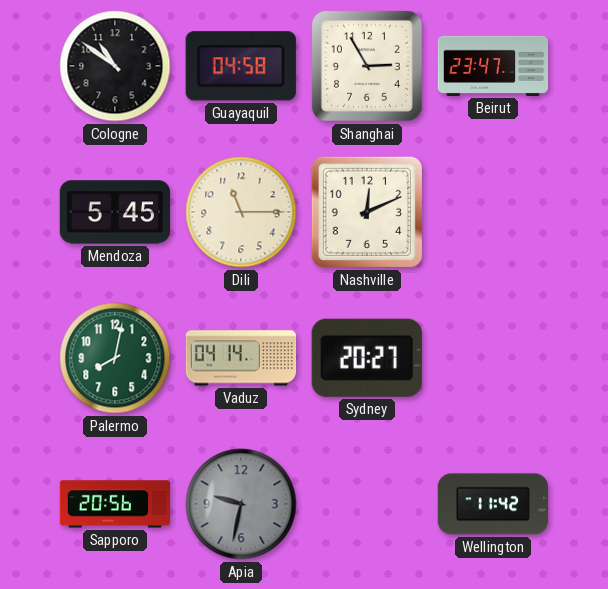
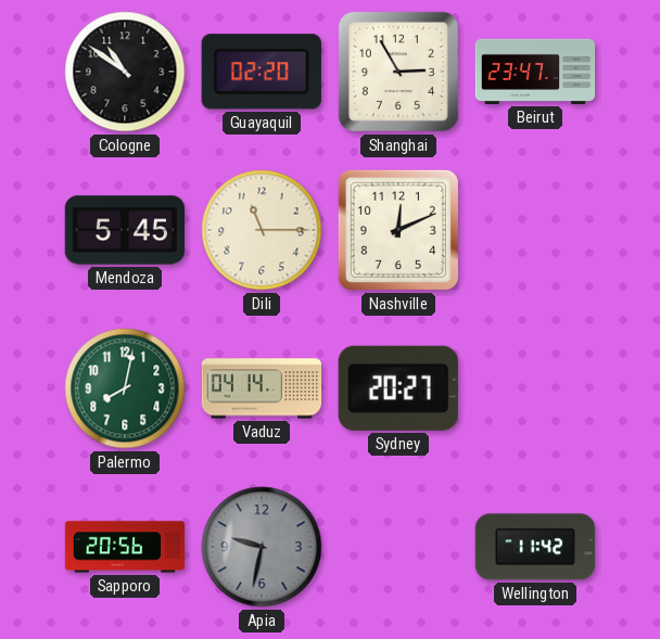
Guayaquil: 04:58 -> 02:20 (262, 72)
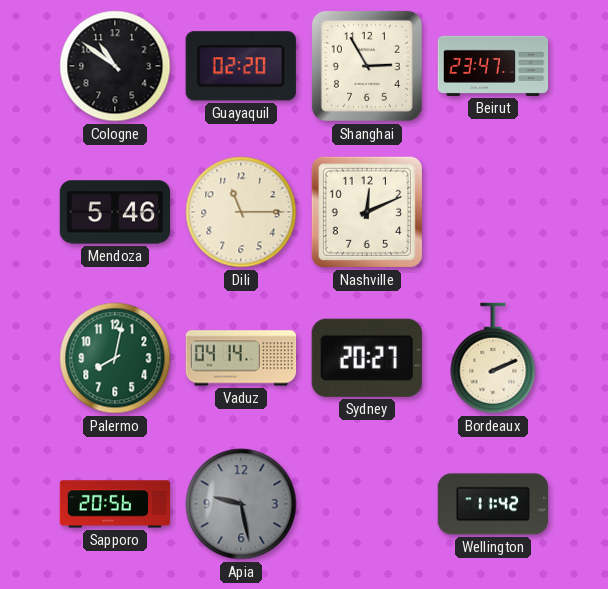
Mendoza: 5:45 -> 5:46 (114, 212)
Bordeaux: none -> 2:11 (493, 358)
Apia: 9:32 -> 9:28 (241, 504)
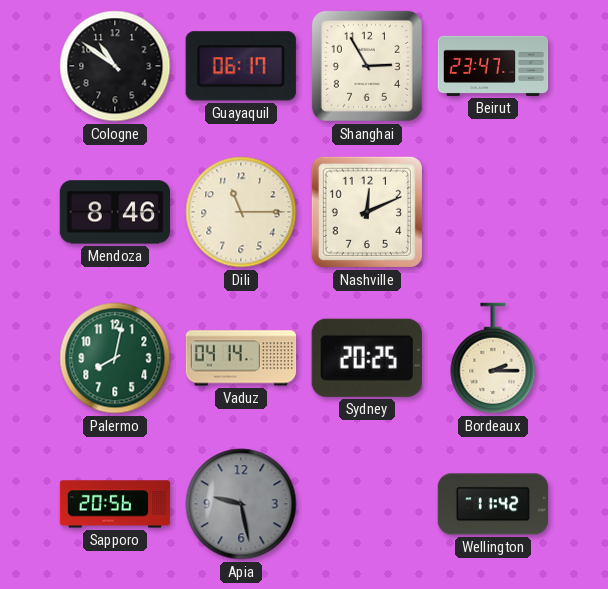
Guayaquil: 02:20 -> 06:17 (241, 66)
Mendoza: 5:46 -> 8:46 (114, 212)
Sydney: 20:27 -> 20:25 (367, 358)
Bordeaux: 2:11 -> 2:15 (493, 358)
